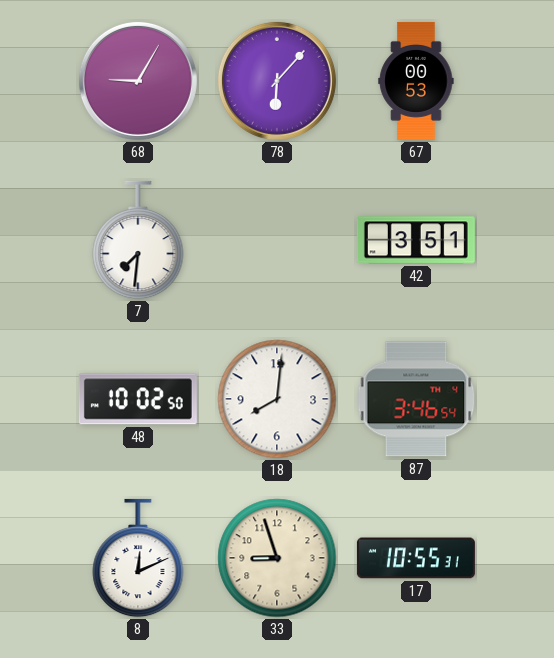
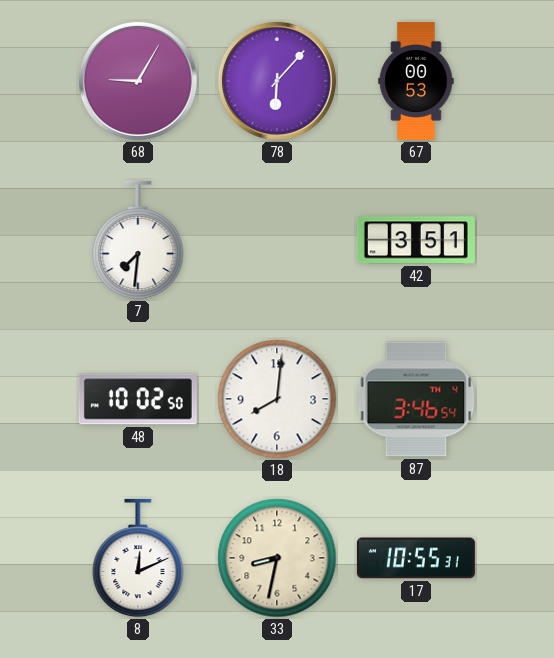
33: 8:57 -> 8:32 (277, 558)
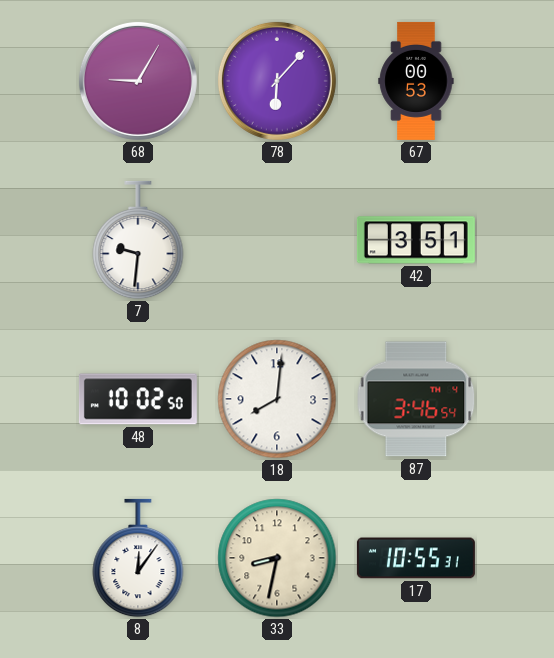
7: 7:31 -> 9:31 (138, 240)
8: 12:11 -> 12:06 (138, 558)
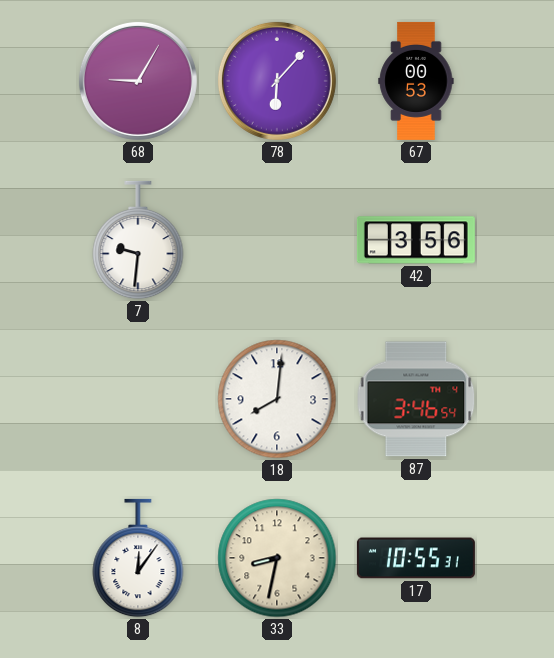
42: 3:51 -> 3:56 (416, 240)
48: 10:02 -> none (138, 399)
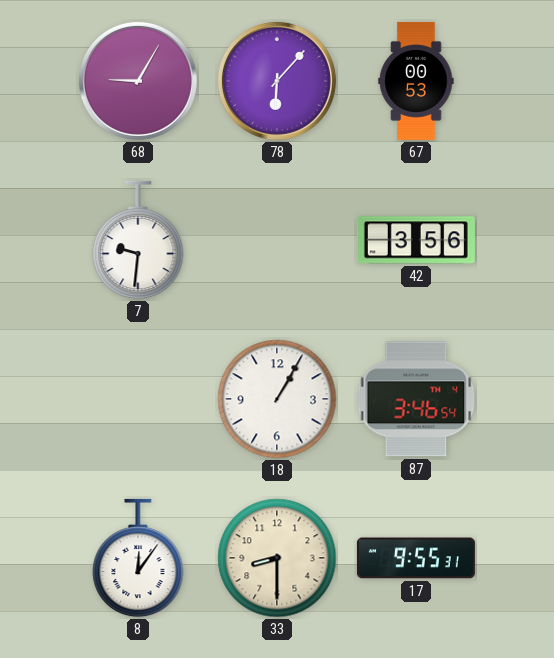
18: 8:01 -> 1:05 (277, 399)
33: 8:32 -> 8:30 (277, 558)
17: 10:55 -> 9:55 (416, 558)
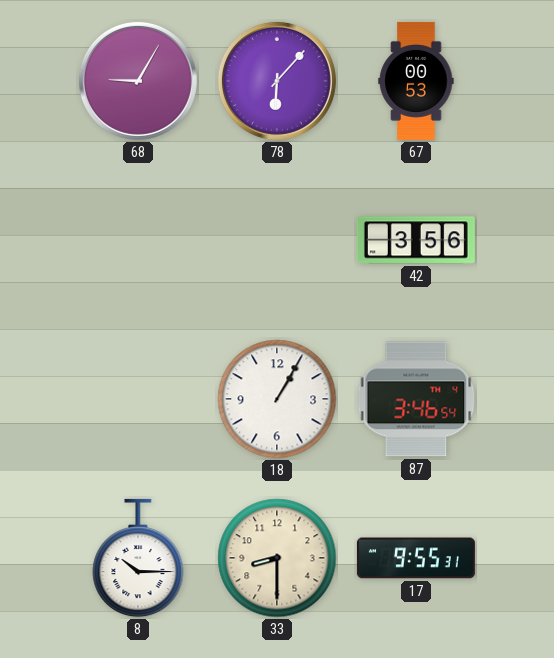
7: 9:31 -> none (138, 240)
8: 12:06 -> 10:15 (138, 558)
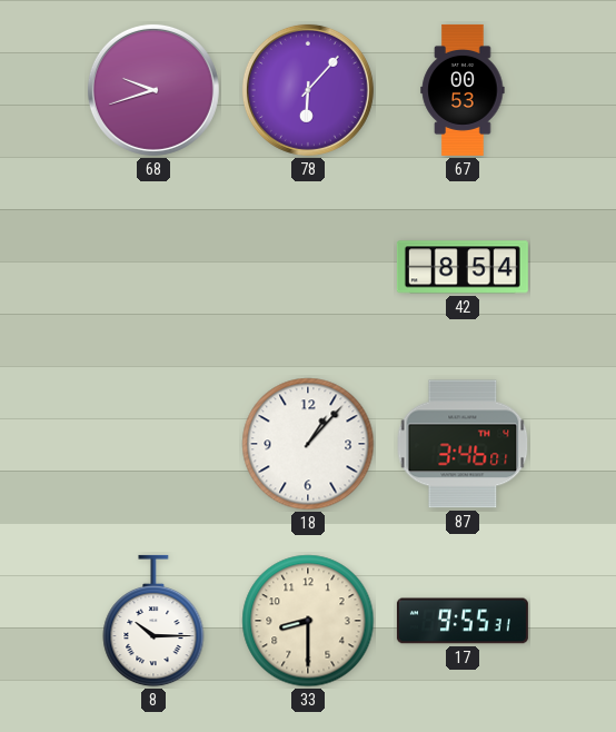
68: 9:05 -> 9:42 (153, 90)
42: 3:56 -> 8:54 (463, 267)
18: 1:05 -> 1:07 (308, 444)
87: 3:46:54 -> 3:46:01 (463, 444)
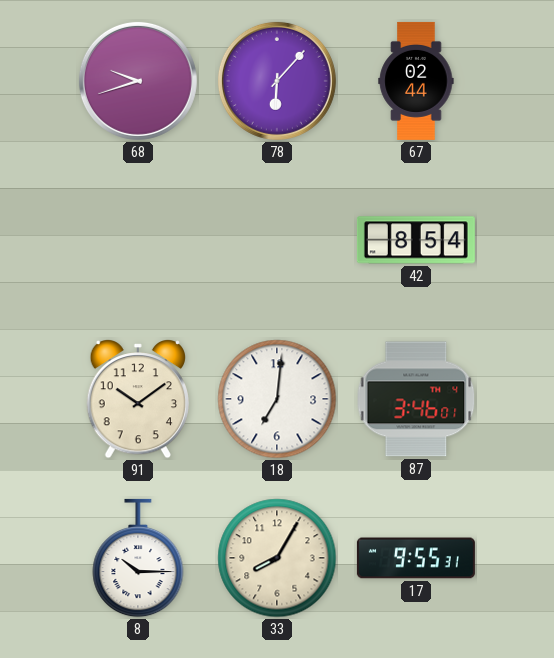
67: 00:53 -> 02:44 (416, 81)
91: none -> 10:09 (137, 400)
18: 1:07 -> 7:01 (277, 399)
33: 8:30 -> 8:05 (277, 558)
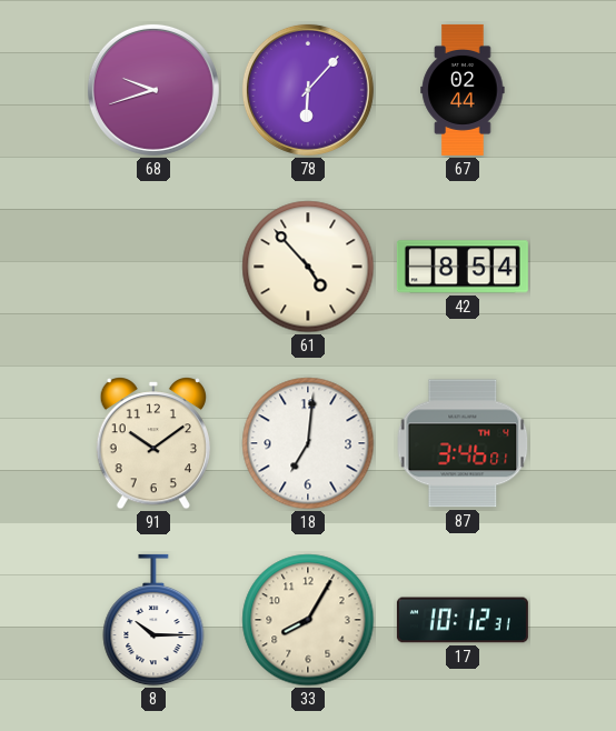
61: none -> 4:53 (308, 267)
17: 9:55 -> 10:12 (463, 620)
